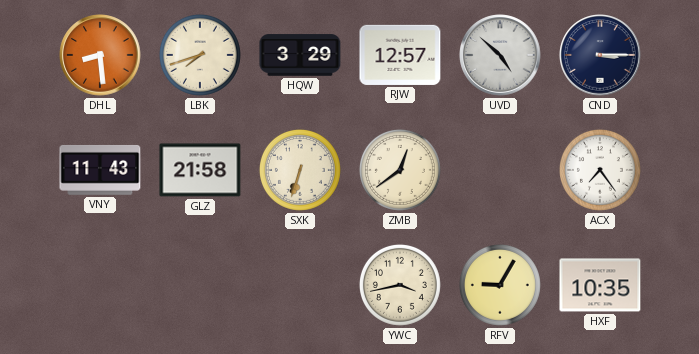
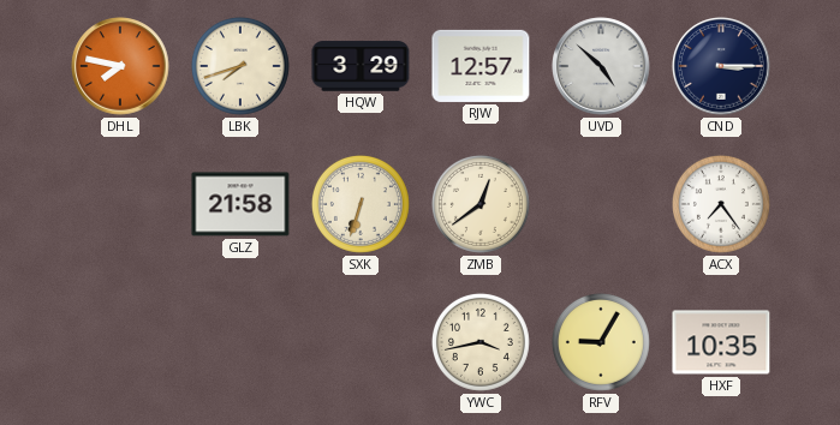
DHL: 8:29 -> 7:47 (120, 66)
VNY: 11:43 -> none (100, 170)
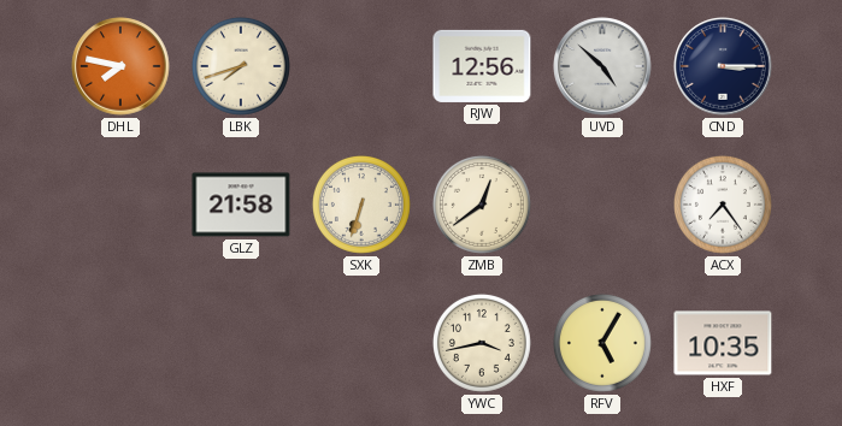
HQW: 3:29 -> none (361, 66)
RJW: 12:57 -> 12:56 (482, 66)
RFV: 9:05 -> 5:05 (602, 343)
